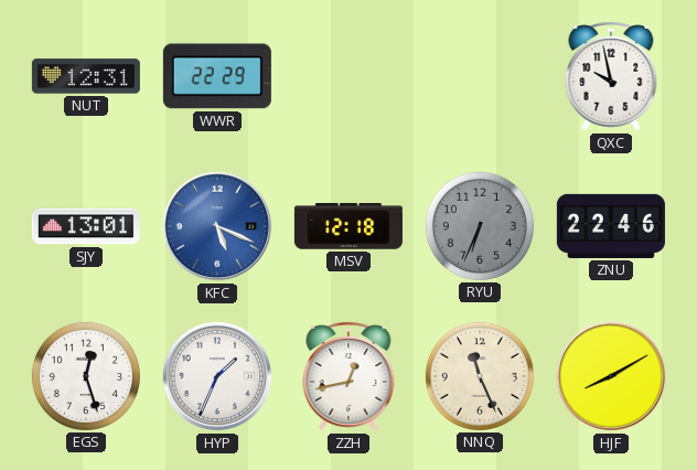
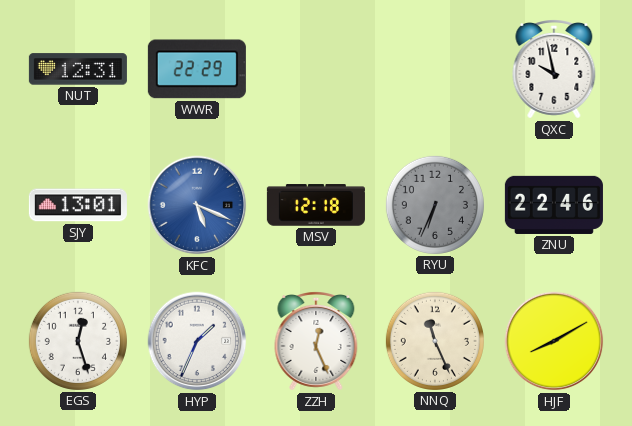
ZZH: 12:43 -> 12:26 (316, 342)
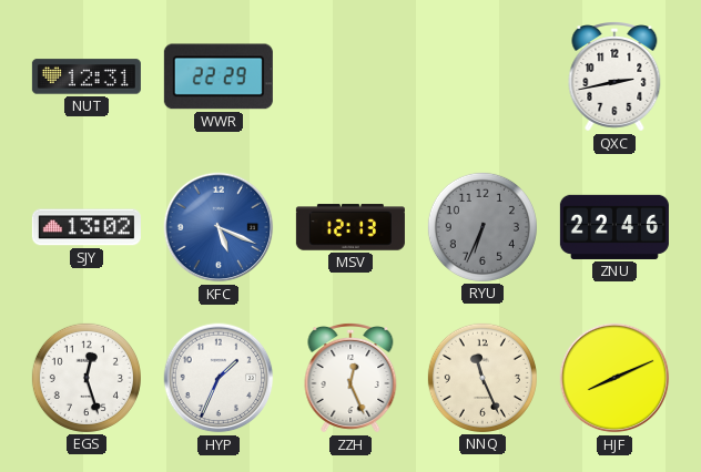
QXC: 9:58 -> 2:43 (614, 78)
SJY: 13:01 -> 13:02 (87, 227)
MSV: 12:18 -> 12:13 (350, 227)
HJF: 8:10 -> 8:11 (614, 378)
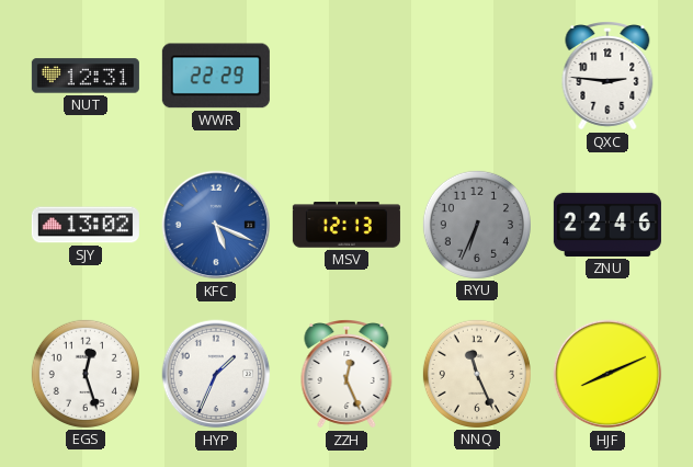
QXC: 2:43 -> 2:46 (607, 77)
